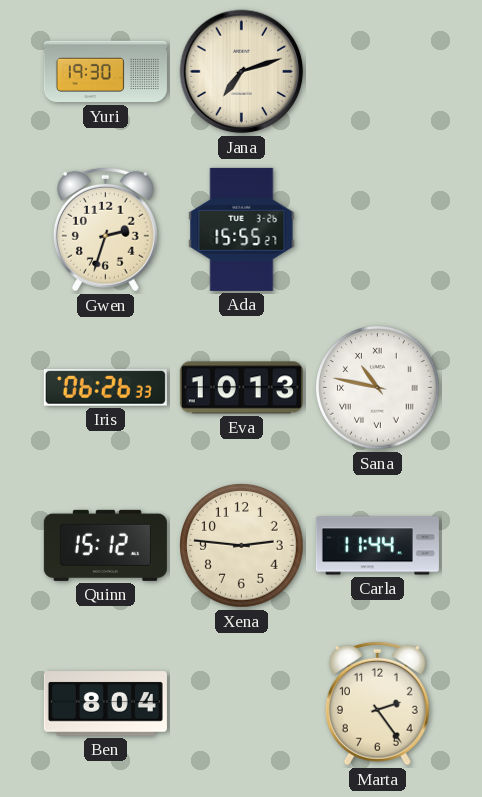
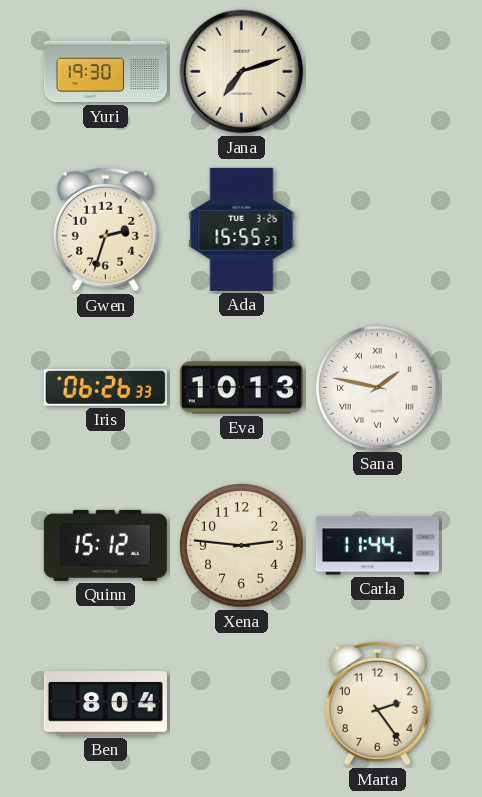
Sana: 10:47 -> 1:47 (378, 388)
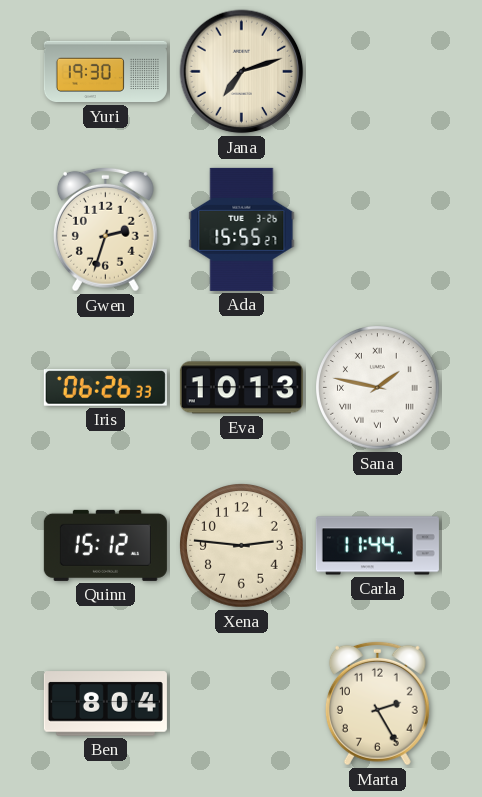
Marta: 2:24 -> 2:25 (377, 703)
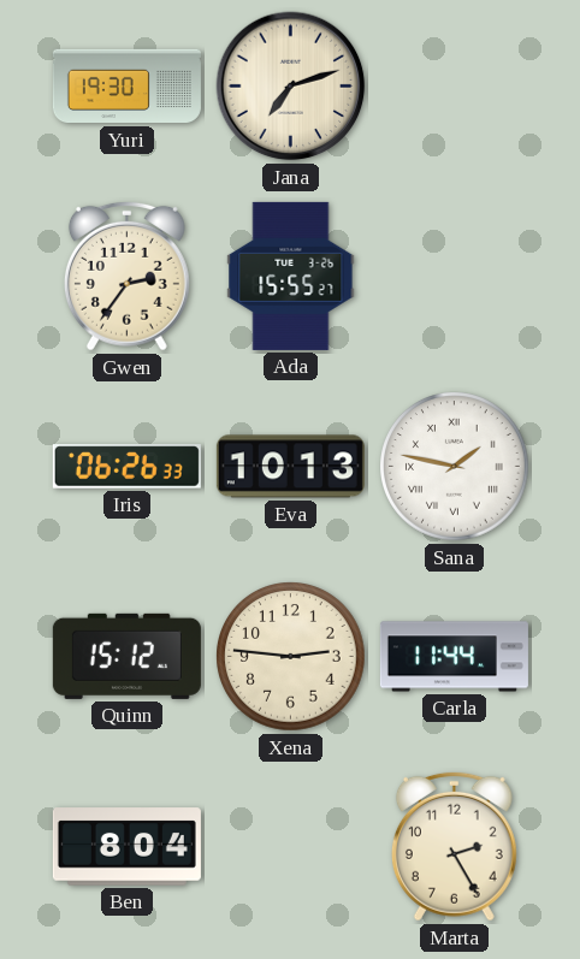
Gwen: 2:33 -> 2:36 (126, 276)
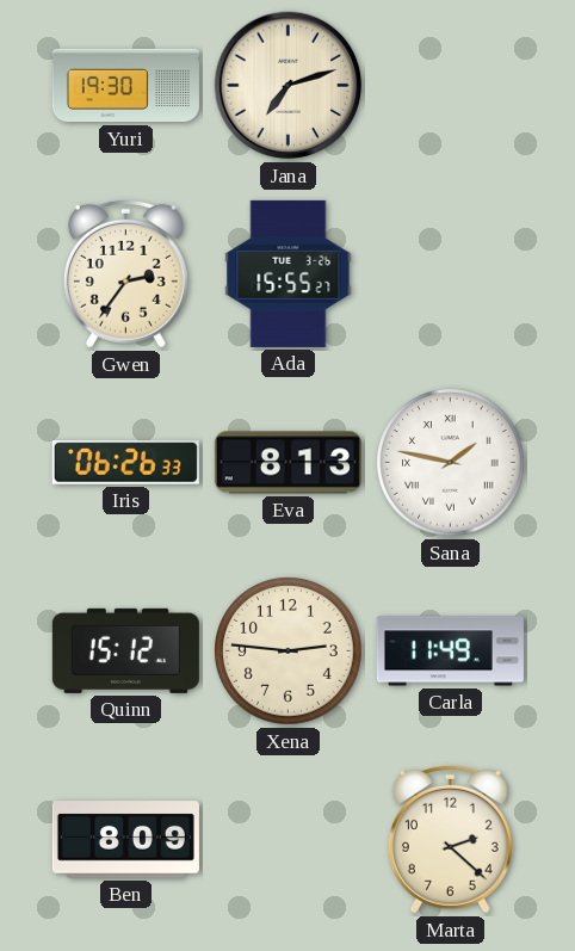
Eva: 10:13 -> 8:13 (287, 463)
Carla: 11:44 -> 11:49 (450, 652)
Ben: 8:04 -> 8:09 (125, 840)
Marta: 2:25 -> 2:22 (450, 839)
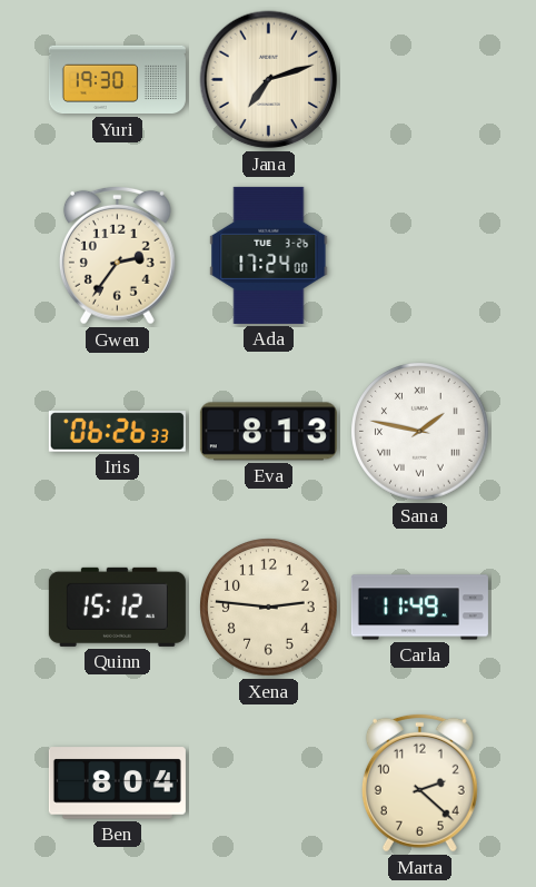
Ada: 15:55 -> 17:24 (269, 255)
Ben: 8:09 -> 8:04 (117, 783)
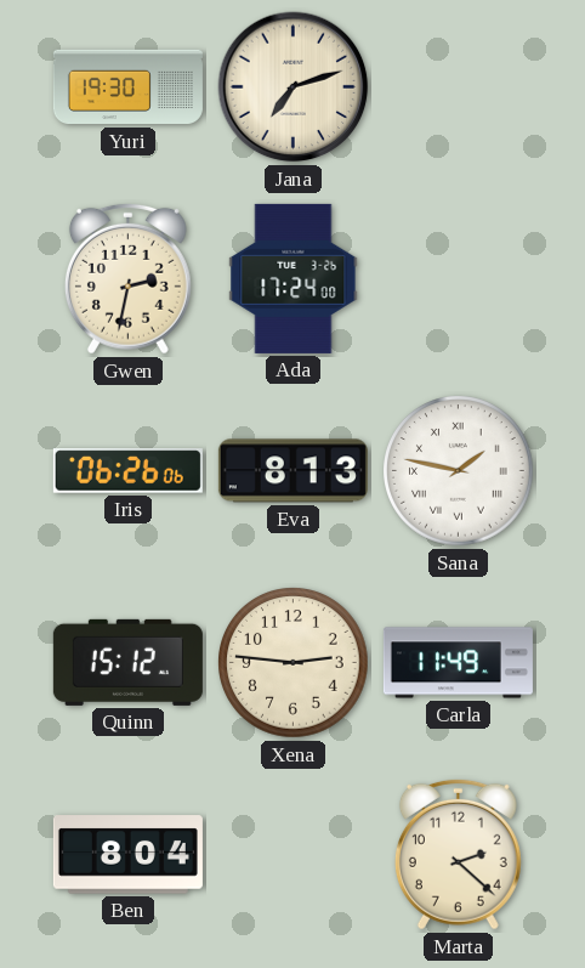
Gwen: 2:36 -> 2:32 (127, 278)
Iris: 06:26:33 -> 06:26:06 (127, 471)
